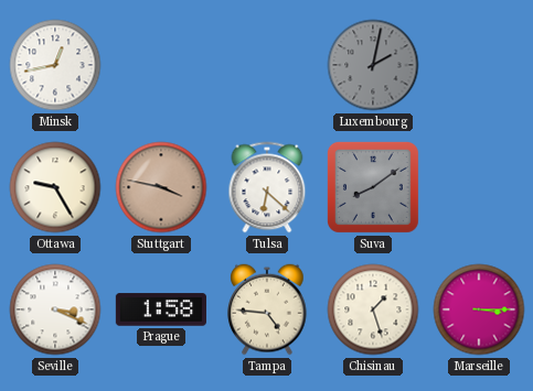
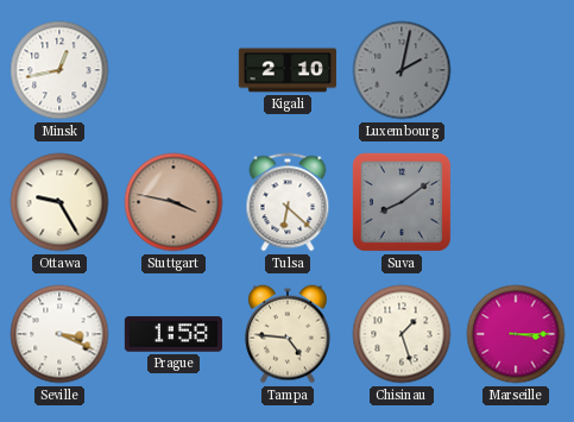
Kigali: none -> 2:10 (288, 70)
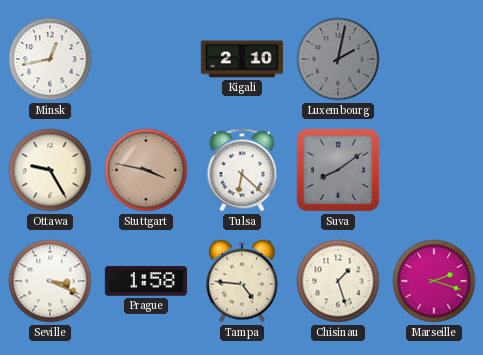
Marseille: 3:15 -> 2:18 (434, 281)
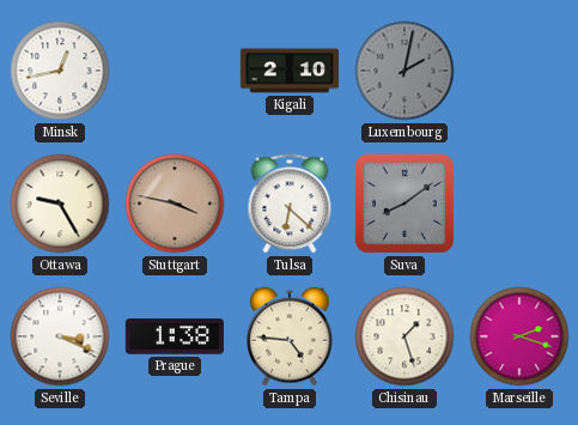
Prague: 1:58 -> 1:38 (175, 336)
